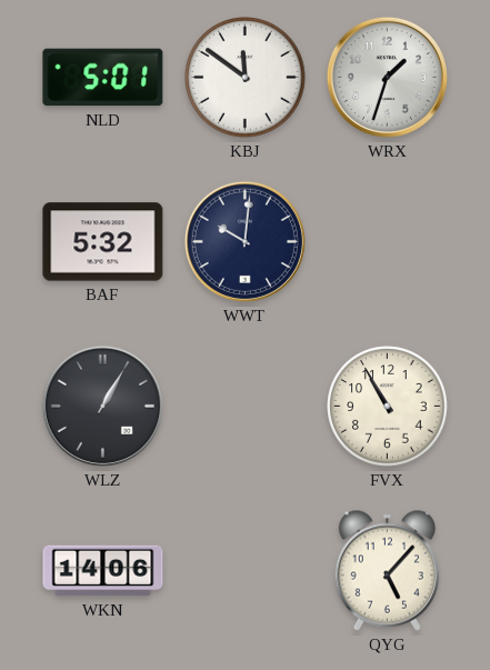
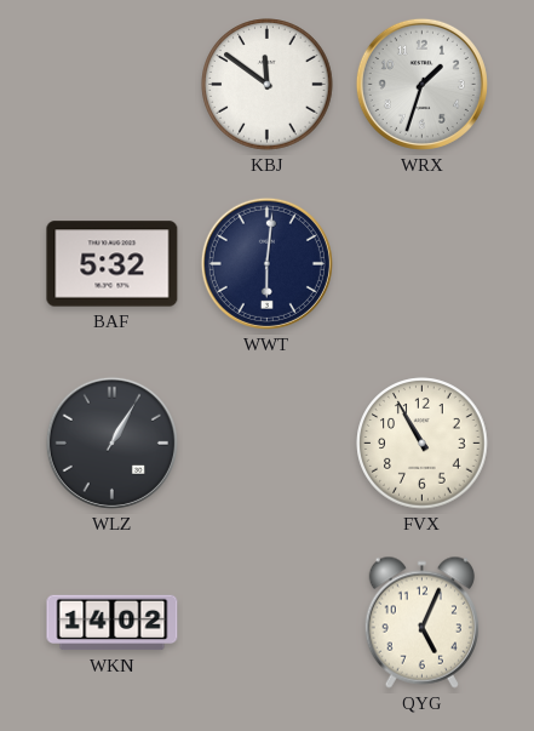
NLD: 5:01 -> none (103, 78)
WWT: 10:01 -> 6:01 (266, 263)
WKN: 14:06 -> 14:02 (113, 623)
QYG: 5:07 -> 5:04 (421, 622)
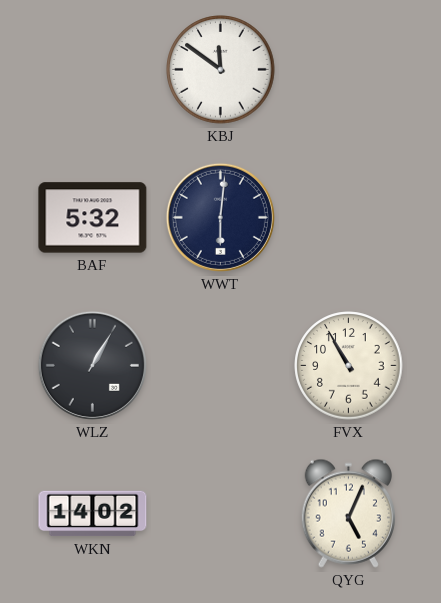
WRX: 1:33 -> none (421, 84)
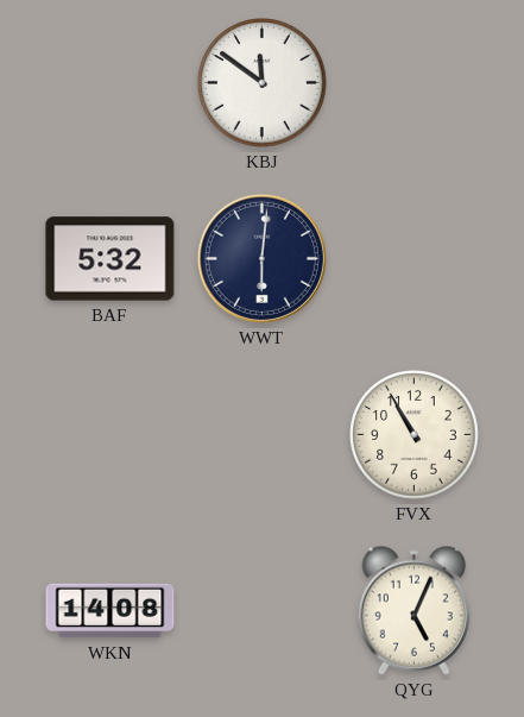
WLZ: 1:05 -> none (92, 365)
WKN: 14:02 -> 14:08 (111, 611)
